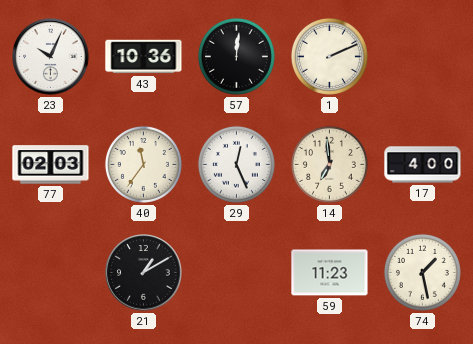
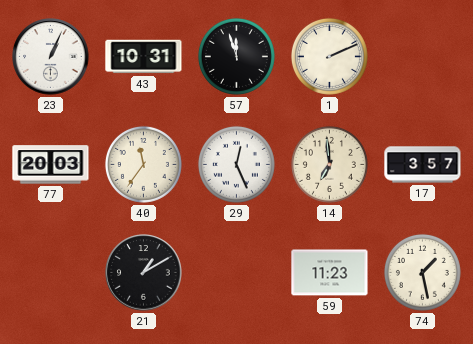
23: 10:04 -> 1:04 (51, 57)
43: 10:36 -> 10:31 (144, 57)
57: 12:01 -> 11:57 (236, 56)
77: 02:03 -> 20:03 (51, 165)
17: 4:00 -> 3:57 (423, 165)
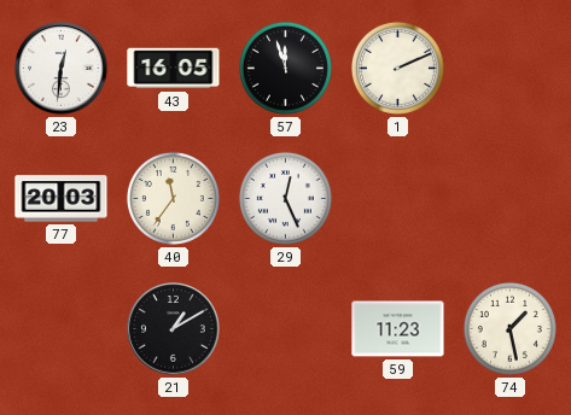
23: 1:04 -> 12:31 (62, 69)
43: 10:31 -> 16:05 (174, 69)
14: 6:59 -> none (329, 164)
17: 3:57 -> none (423, 165)
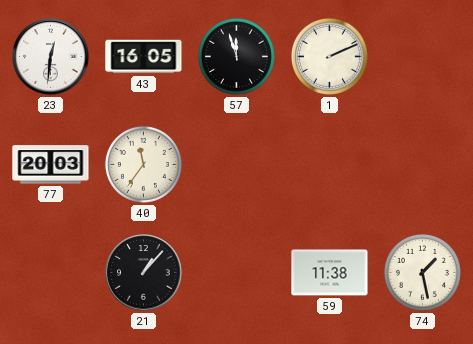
29: 12:26 -> none (285, 198)
21: 1:10 -> 1:07 (144, 273)
59: 11:23 -> 11:38 (330, 273)
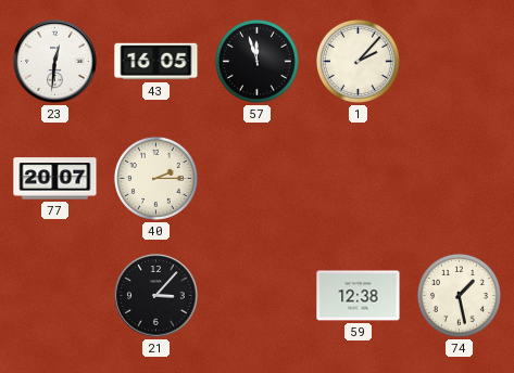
1: 2:11 -> 2:07 (358, 61)
77: 20:03 -> 20:07 (55, 179)
40: 11:36 -> 2:15 (155, 178)
21: 1:07 -> 3:07 (156, 296)
59: 11:38 -> 12:38 (359, 296)
